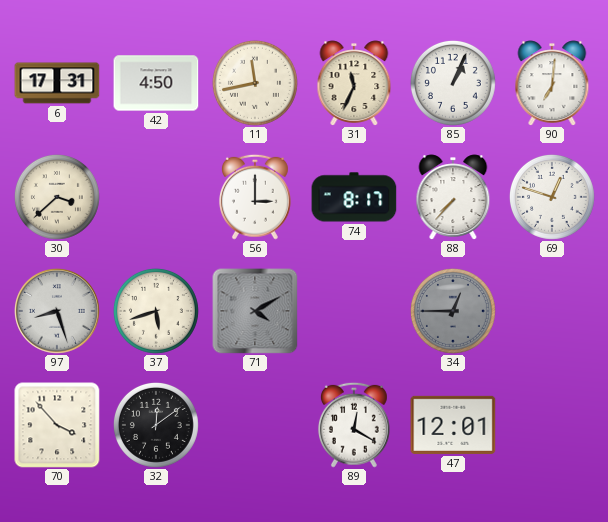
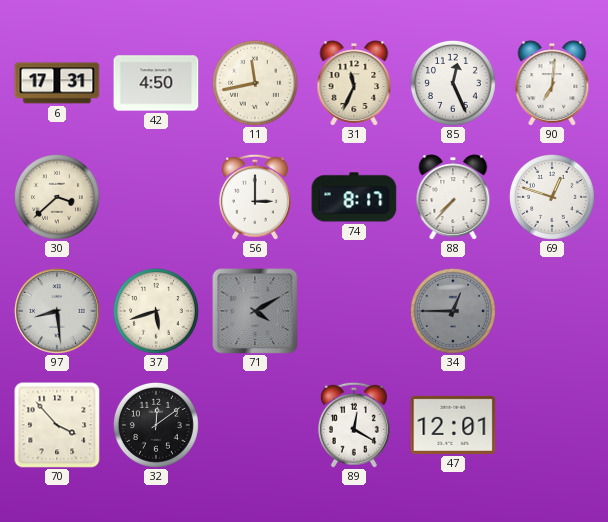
85: 1:04 -> 12:26 (453, 83)
97: 8:27 -> 8:29 (58, 312)
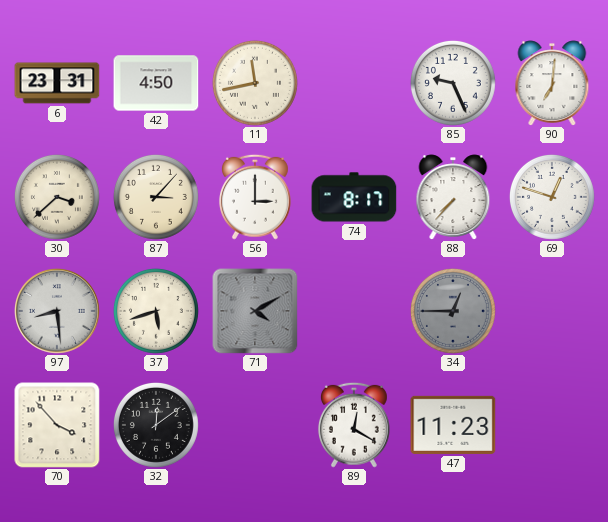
6: 17:31 -> 23:31 (57, 83)
31: 11:34 -> none (354, 83)
85: 12:26 -> 9:26 (453, 83)
87: none -> 3:07 (156, 197)
47: 12:01 -> 11:23 (453, 425)
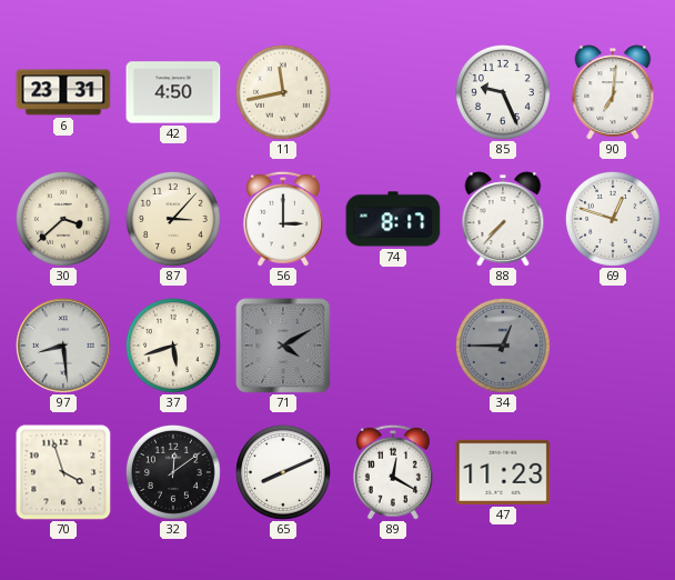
70: 3:53 -> 3:57 (63, 472)
65: none -> 8:11 (283, 472)
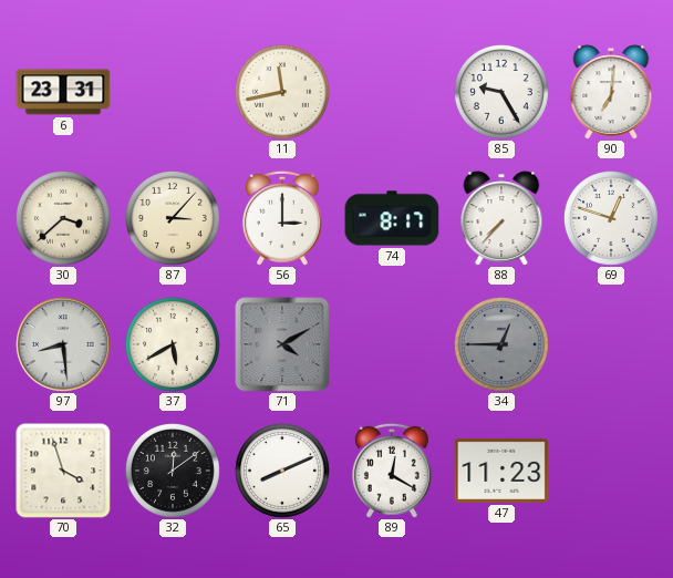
42: 4:50 -> none (173, 92)
85: 9:26 -> 9:25 (501, 92)
37: 5:42 -> 5:40 (173, 344)
